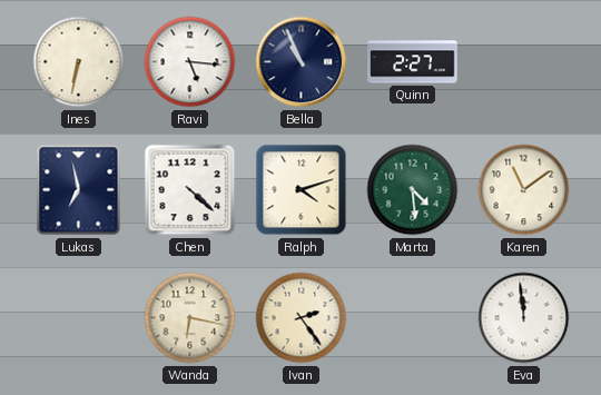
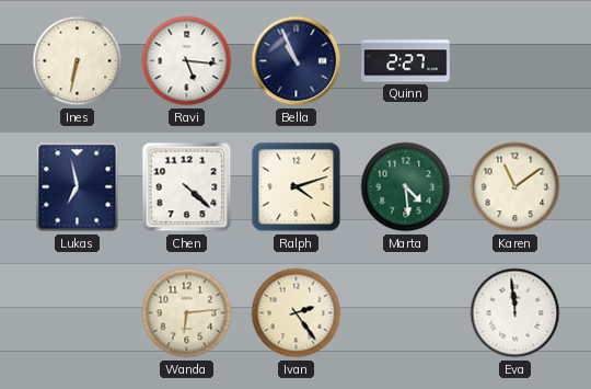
Wanda: 6:17 -> 6:14 (187, 313)
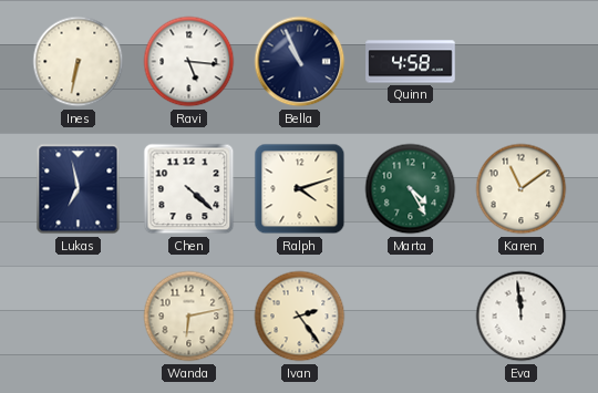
Quinn: 2:27 -> 4:58 (411, 62)
Marta: 4:29 -> 4:25 (411, 189)
Wanda: 6:14 -> 6:13 (189, 317)
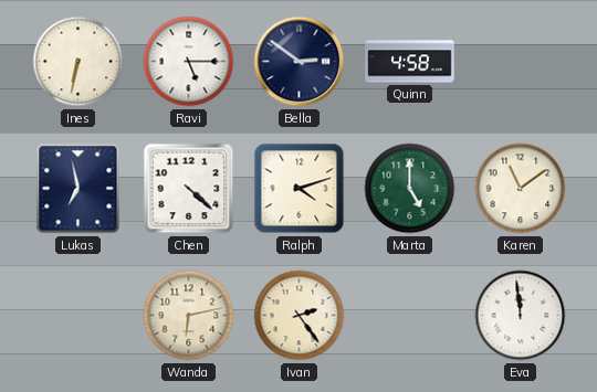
Ravi: 5:16 -> 5:15 (189, 62)
Bella: 10:56 -> 2:51 (300, 62)
Marta: 4:25 -> 5:00 (410, 189)
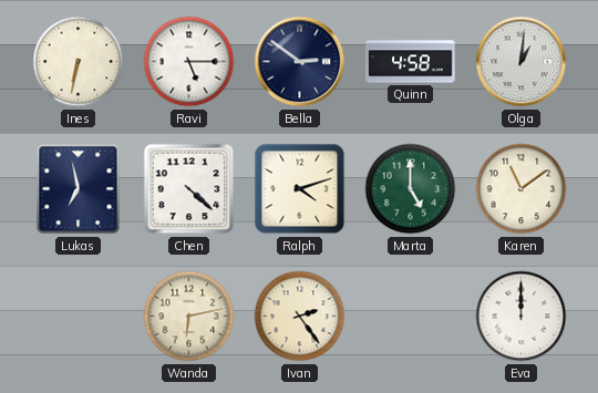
Olga: none -> 1:01 (522, 62)
Eva: 11:59 -> 12:00 (522, 317)
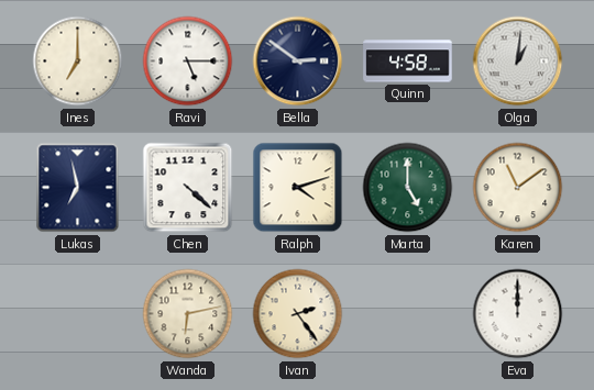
Ines: 6:32 -> 7:00 (78, 62)
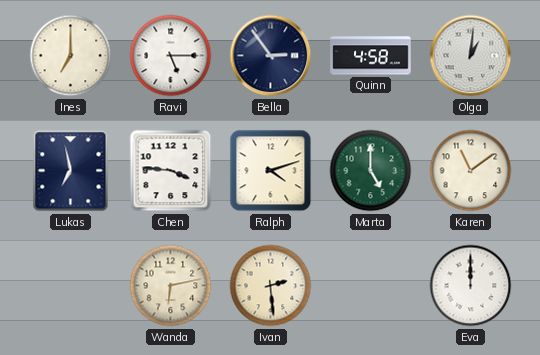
Bella: 2:51 -> 2:54 (271, 56)
Chen: 4:22 -> 3:46 (171, 171)
Ivan: 2:24 -> 2:29 (271, 286)
